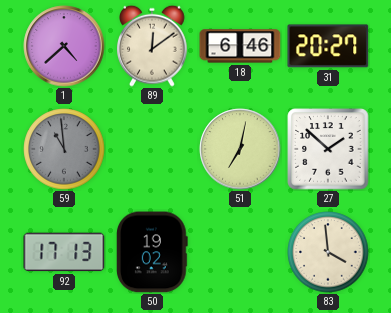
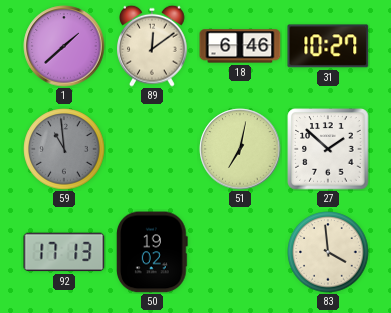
1: 4:38 -> 1:38 (64, 46)
31: 20:27 -> 10:27 (328, 46)
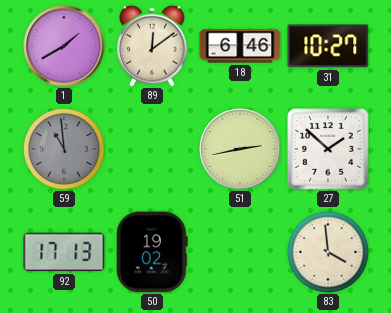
1: 1:38 -> 1:40 (64, 46)
51: 7:02 -> 2:43 (240, 149)
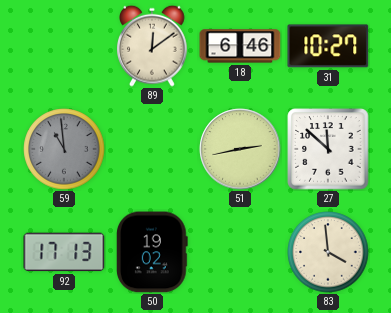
1: 1:40 -> none (64, 46)
27: 1:52 -> 11:52 (328, 149)
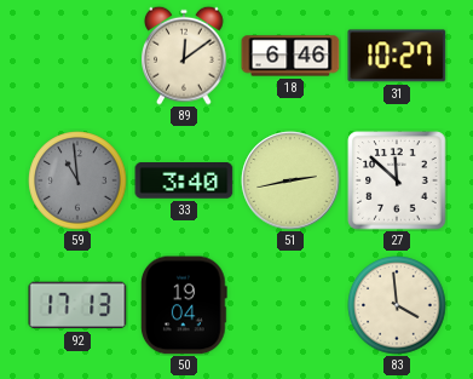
33: none -> 3:40 (184, 182)
50: 19:02 -> 19:04 (185, 305)
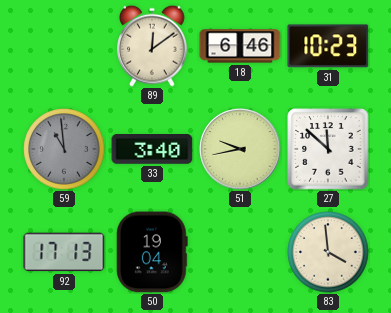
31: 10:27 -> 10:23 (328, 46)
51: 2:43 -> 9:43 (240, 149)
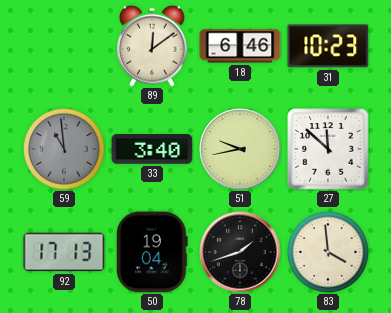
78: none -> 1:42 (240, 252)
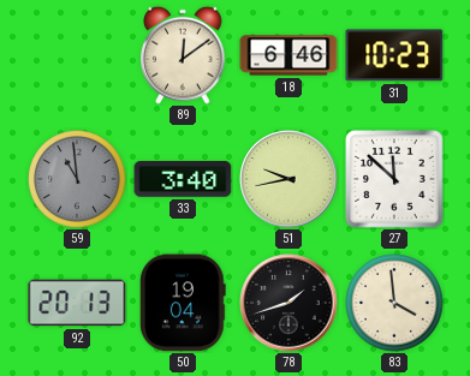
92: 17:13 -> 20:13 (77, 303)
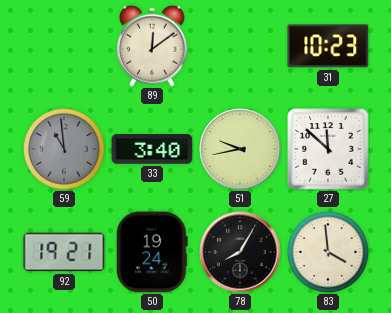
18: 6:46 -> none (288, 55)
92: 20:13 -> 19:21 (64, 252)
50: 19:04 -> 19:24 (153, 252)
78: 1:42 -> 8:05 (240, 252)
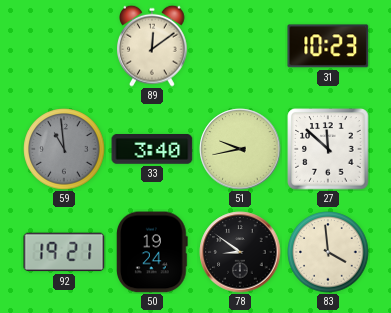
78: 8:05 -> 8:51 (240, 252)
